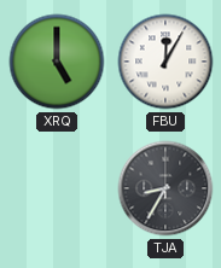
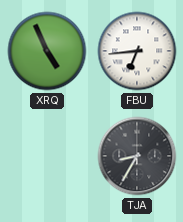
XRQ: 5:00 -> 4:56 (47, 51)
FBU: 12:05 -> 6:44 (137, 51)
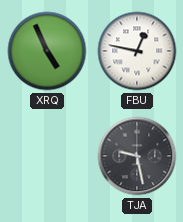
FBU: 6:44 -> 12:47 (137, 51)
TJA: 8:35 -> 9:28 (137, 156)
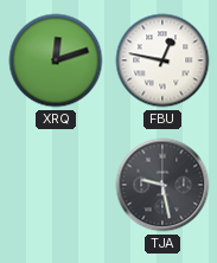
XRQ: 4:56 -> 12:12 (56, 60)
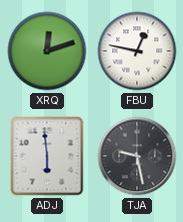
ADJ: none -> 5:59 (47, 156)
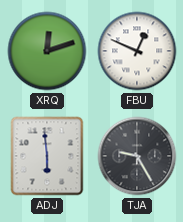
FBU: 12:47 -> 12:49 (137, 51)
TJA: 9:28 -> 9:25 (137, 156)
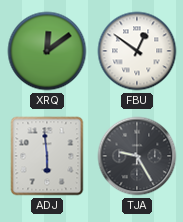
XRQ: 12:12 -> 12:09 (47, 51)
FBU: 12:49 -> 12:51 (137, 51)
